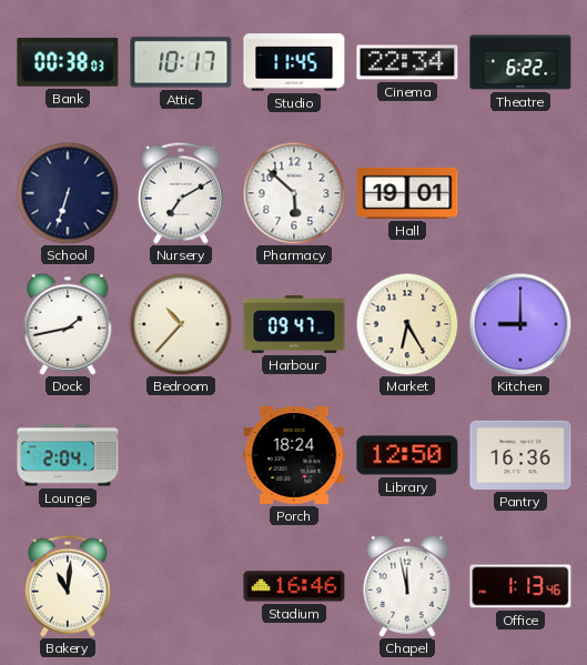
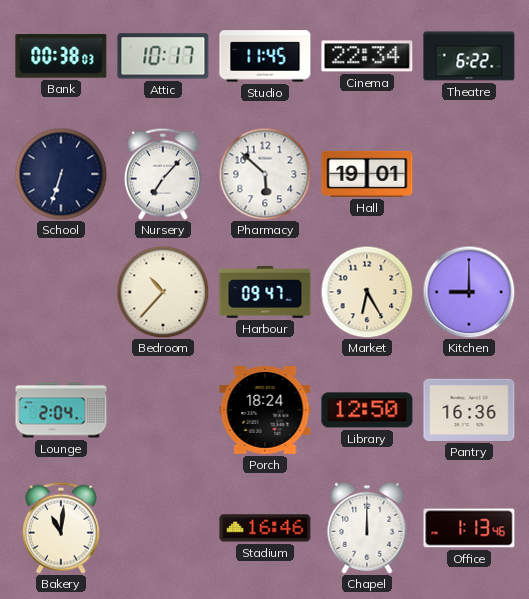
Nursery: 7:10 -> 7:07 (163, 174)
Dock: 1:43 -> none (68, 324)
Chapel: 11:58 -> 12:00 (367, 528)
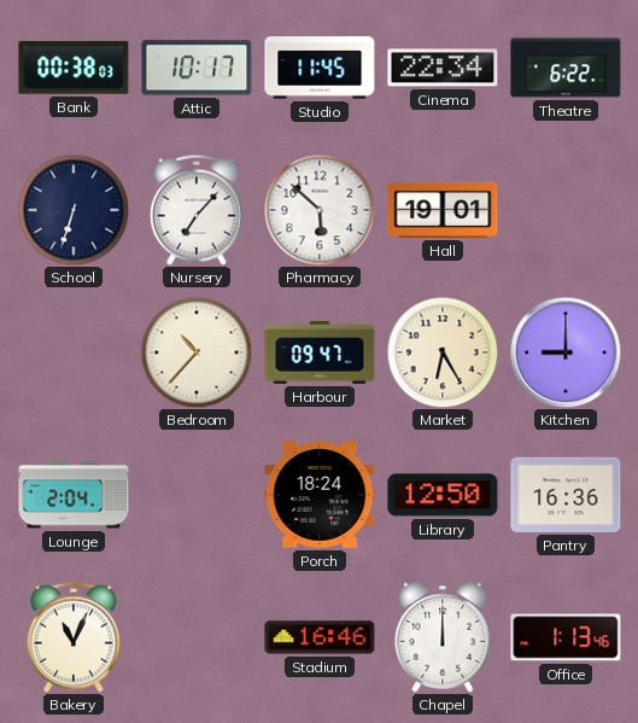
Bakery: 11:01 -> 11:04 (74, 637)
